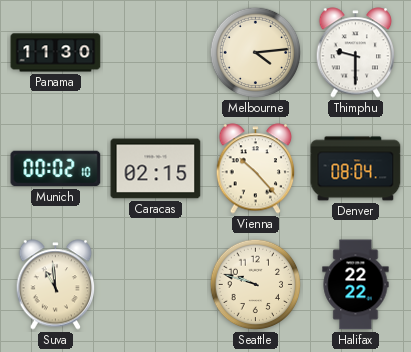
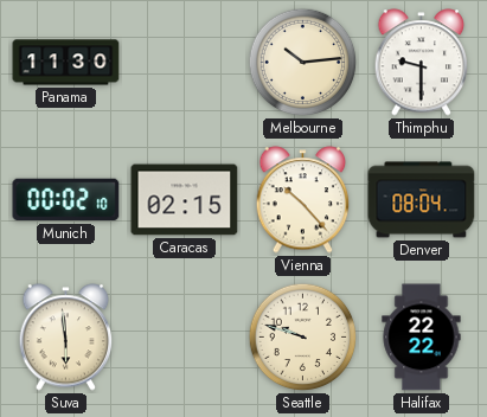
Melbourne: 4:14 -> 10:14 (303, 63)
Suva: 10:59 -> 5:59 (66, 338)
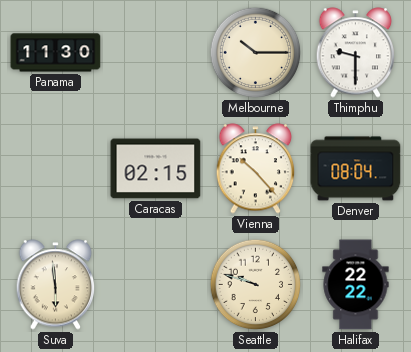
Melbourne: 10:14 -> 10:15 (256, 53)
Munich: 00:02 -> none (66, 200)
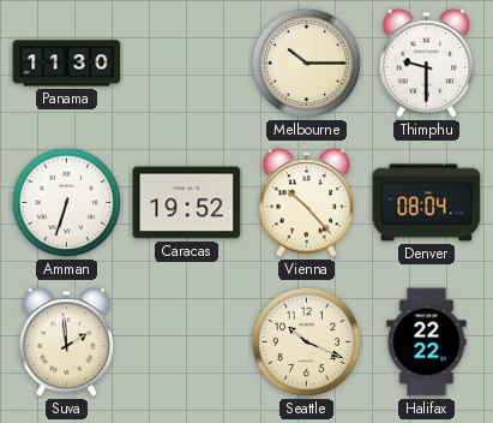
Amman: none -> 6:33 (67, 203)
Caracas: 02:15 -> 19:52 (187, 203)
Suva: 5:59 -> 1:59 (67, 342)
Seattle: 9:48 -> 10:19 (307, 342)
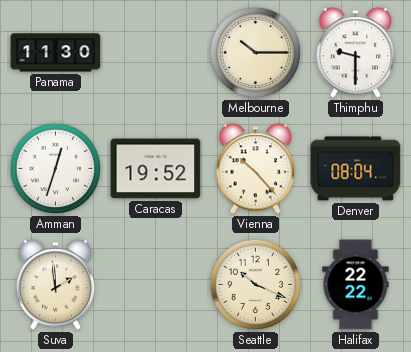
Amman: 6:33 -> 12:33 (56, 169)
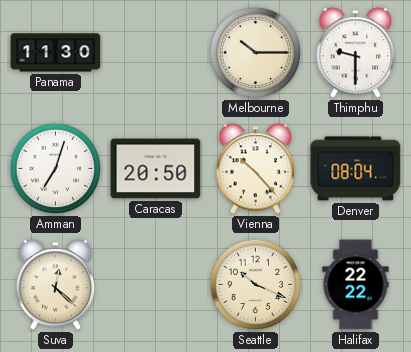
Amman: 12:33 -> 7:03 (56, 169)
Caracas: 19:52 -> 20:50 (156, 169)
Suva: 1:59 -> 12:22 (56, 285)
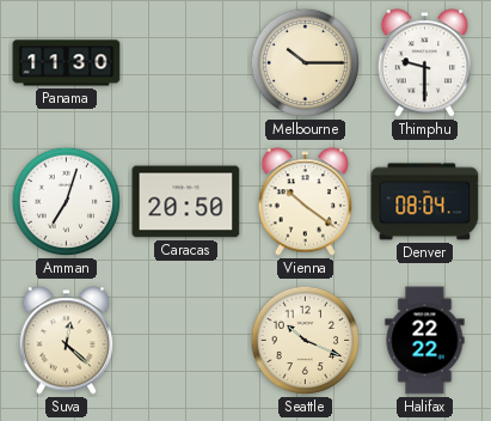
Vienna: 10:23 -> 10:21 (306, 202)
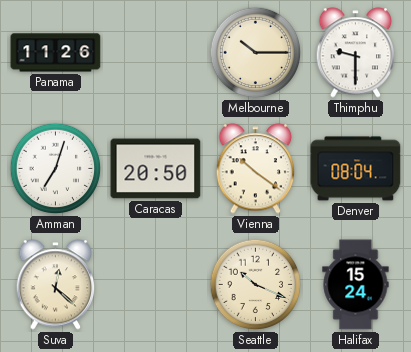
Panama: 11:30 -> 11:26 (56, 53)
Halifax: 22:22 -> 15:24 (356, 285)
